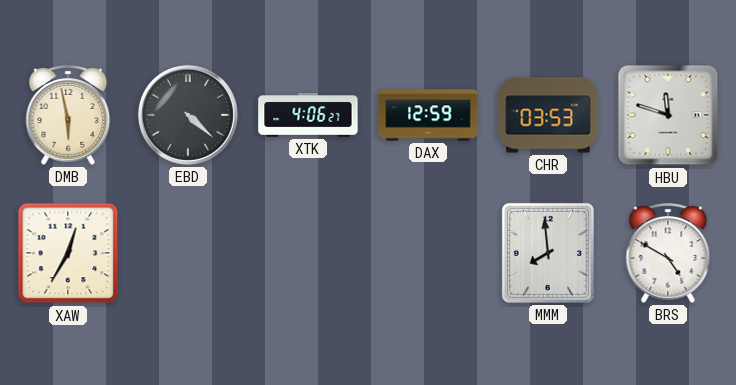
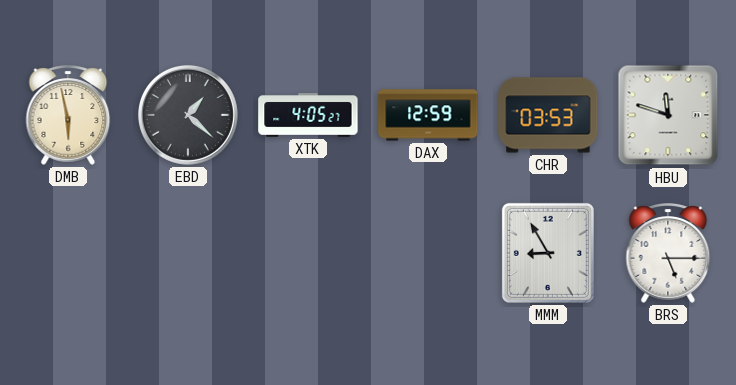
EBD: 4:22 -> 1:22 (188, 115)
XTK: 4:06 -> 4:05 (308, 116)
XAW: 12:35 -> none (68, 253)
MMM: 7:59 -> 8:55 (548, 253)
BRS: 4:50 -> 5:15 (668, 253)
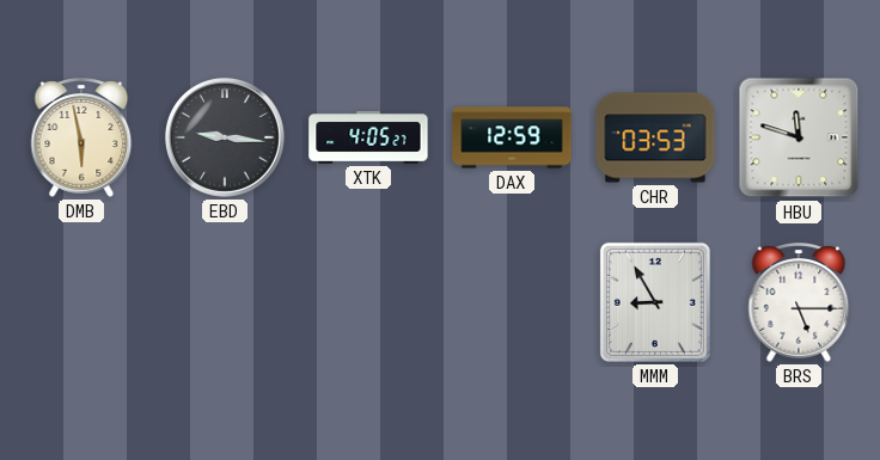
EBD: 1:22 -> 9:16 (225, 137)
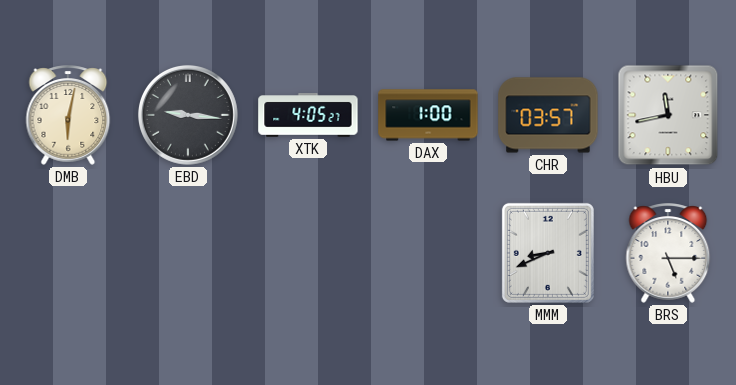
DMB: 5:58 -> 6:02 (68, 115)
DAX: 12:59 -> 1:00 (428, 115)
CHR: 03:53 -> 03:57 (548, 115)
HBU: 11:48 -> 11:43 (668, 115)
MMM: 8:55 -> 8:41 (548, 253)
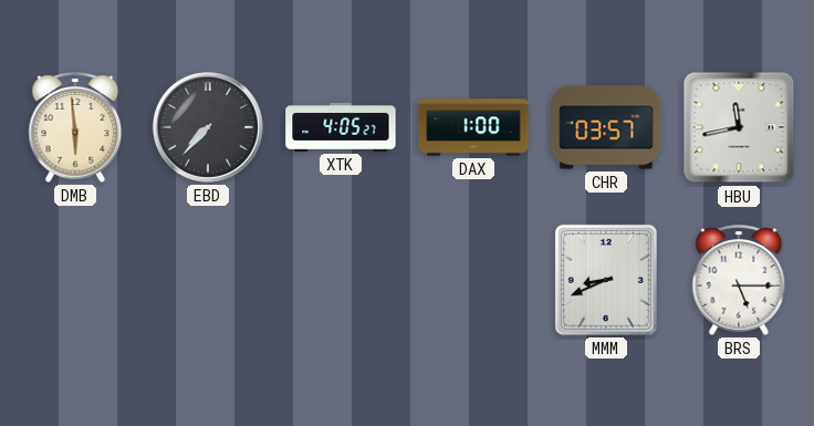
DMB: 6:02 -> 5:59 (75, 127)
EBD: 9:16 -> 7:37 (208, 127)
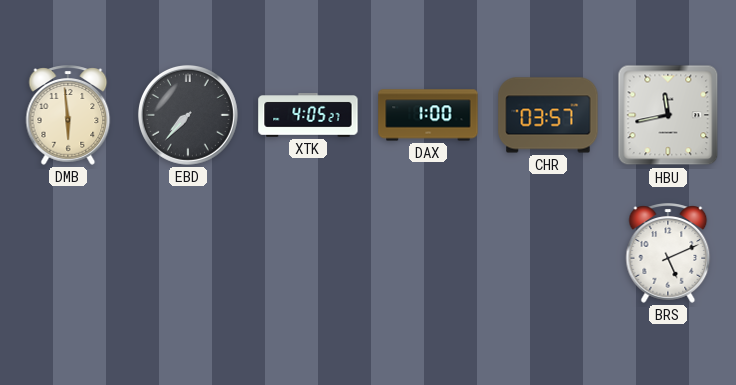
MMM: 8:41 -> none (606, 280)
BRS: 5:15 -> 5:11 (668, 253)
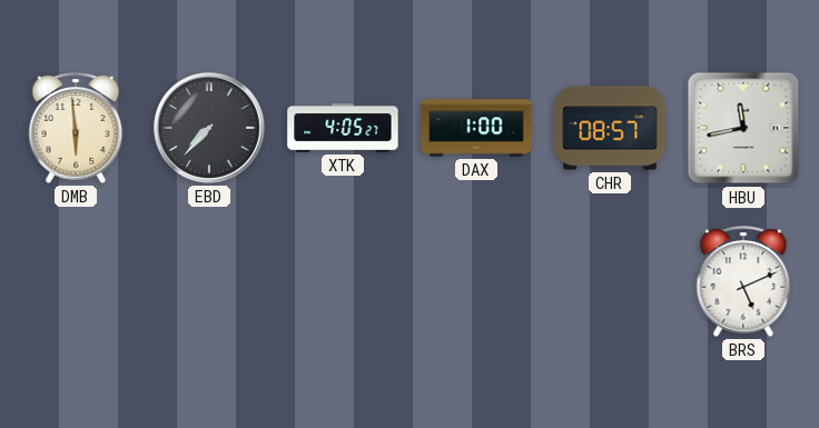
CHR: 03:57 -> 08:57 (610, 128)
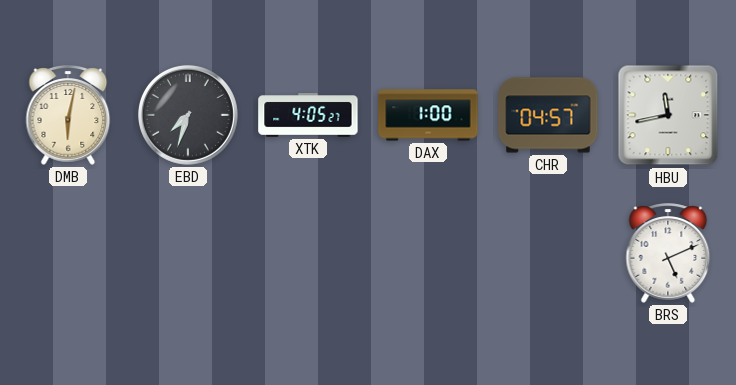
DMB: 5:59 -> 6:02 (68, 115)
EBD: 7:37 -> 7:33 (188, 115)
CHR: 08:57 -> 04:57 (548, 115)
